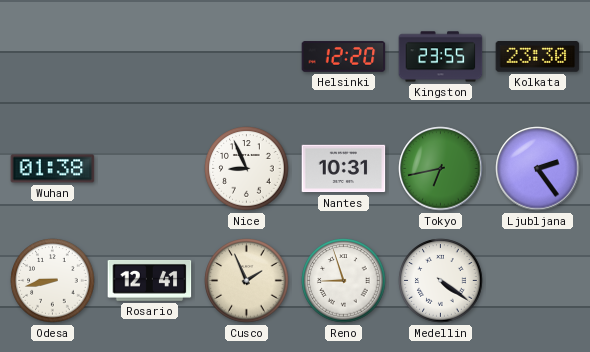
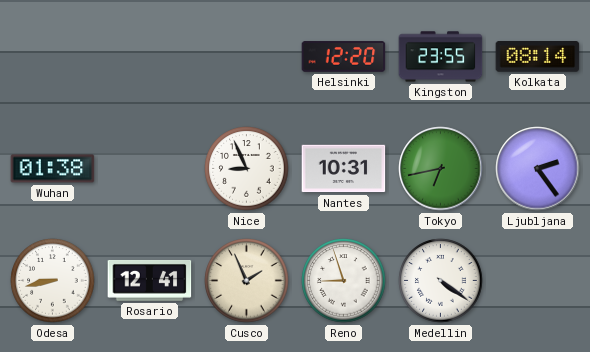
Kolkata: 23:30 -> 08:14 (538, 57)
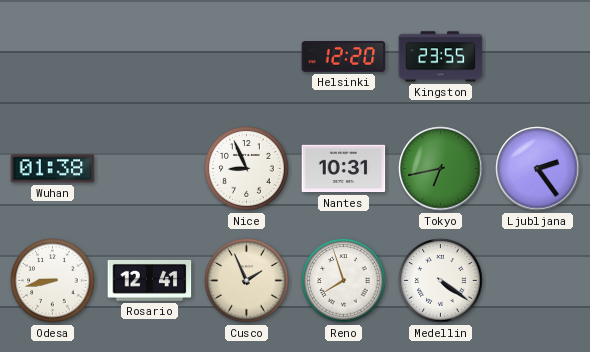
Kolkata: 08:14 -> none (538, 57)
Reno: 8:57 -> 7:57 (344, 281)
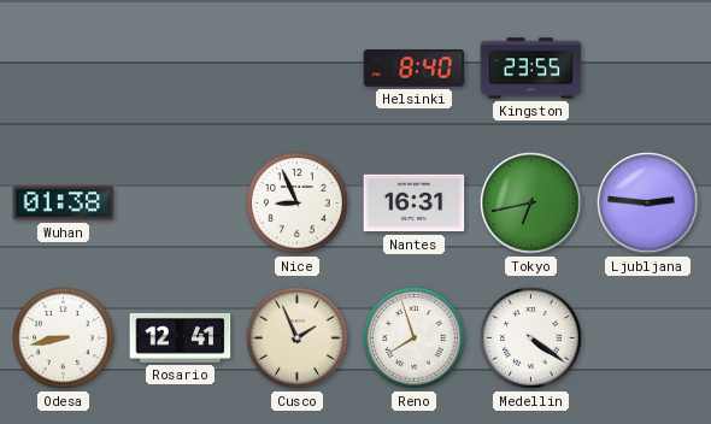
Helsinki: 12:20 -> 8:40 (415, 69)
Nantes: 10:31 -> 16:31 (415, 204)
Ljubljana: 2:24 -> 2:46 (648, 204)
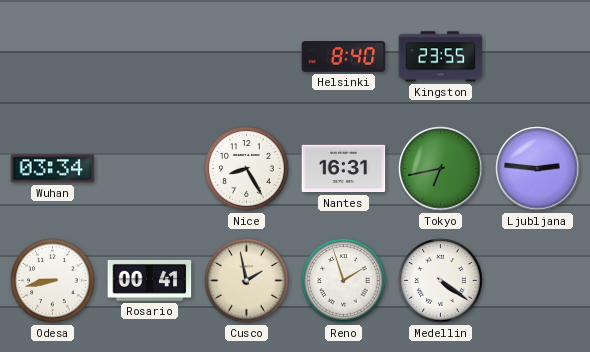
Wuhan: 01:38 -> 03:34 (53, 169)
Nice: 8:56 -> 8:25 (247, 169)
Rosario: 12:41 -> 00:41 (150, 280)
Cusco: 1:56 -> 1:58 (247, 281)
Reno: 7:57 -> 1:57 (344, 281)
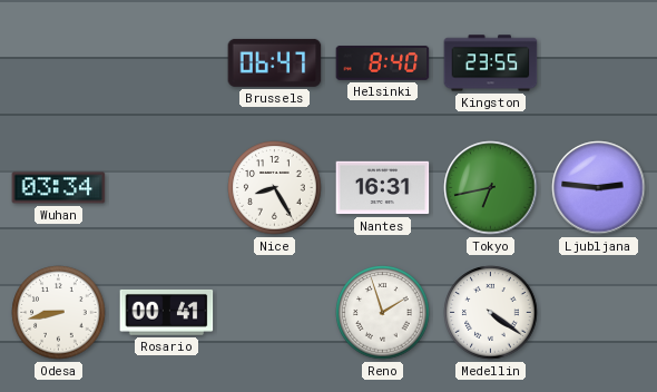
Brussels: none -> 06:47 (275, 62)
Cusco: 1:58 -> none (247, 281)
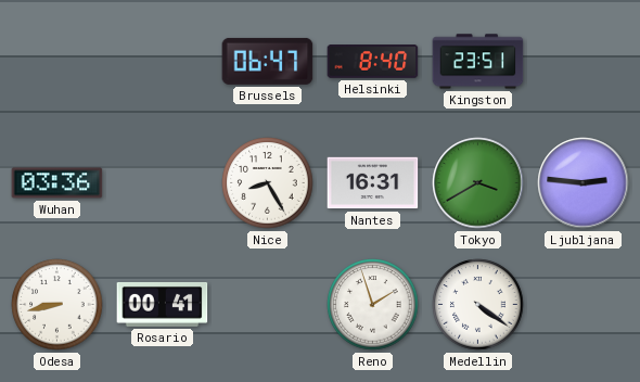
Kingston: 23:55 -> 23:51 (478, 62)
Wuhan: 03:34 -> 03:36 (57, 183)
Tokyo: 6:43 -> 3:40 (478, 183)
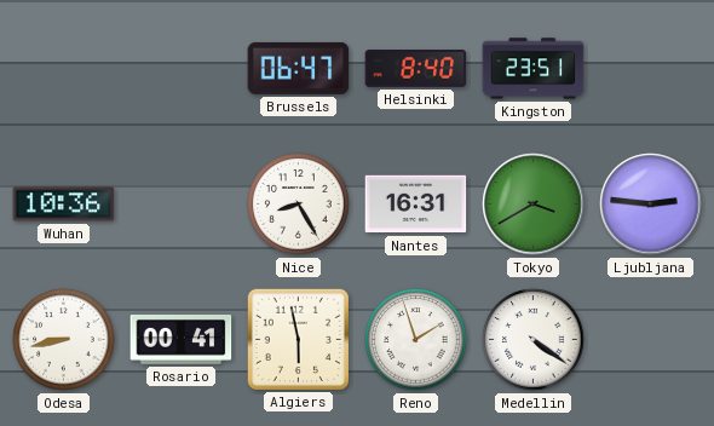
Wuhan: 03:36 -> 10:36 (64, 205)
Algiers: none -> 5:58 (298, 339)
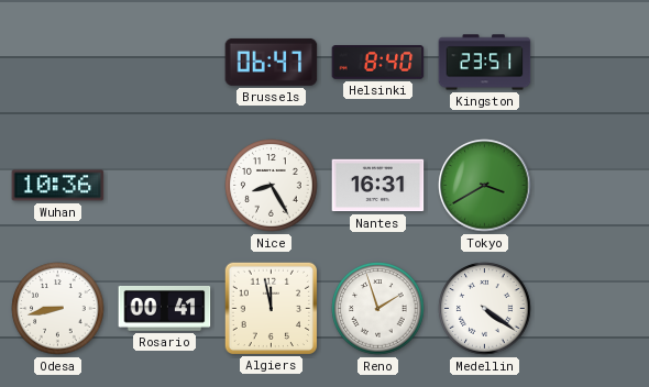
Ljubljana: 2:46 -> none (651, 205)
Algiers: 5:58 -> 11:58 (271, 308)
